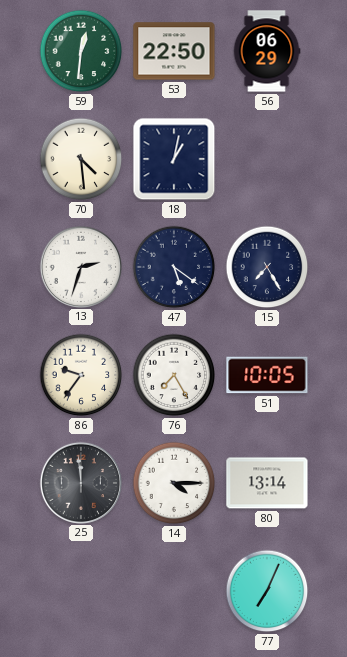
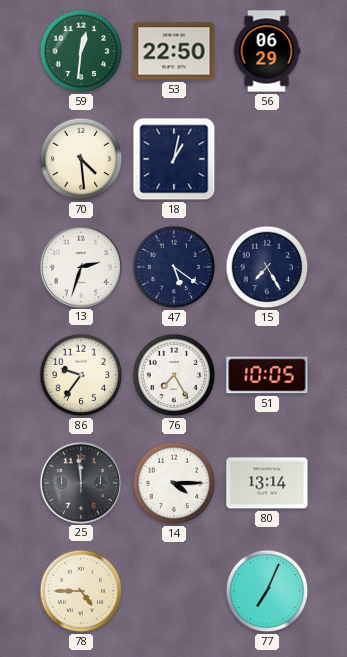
78: none -> 4:45 (81, 591)
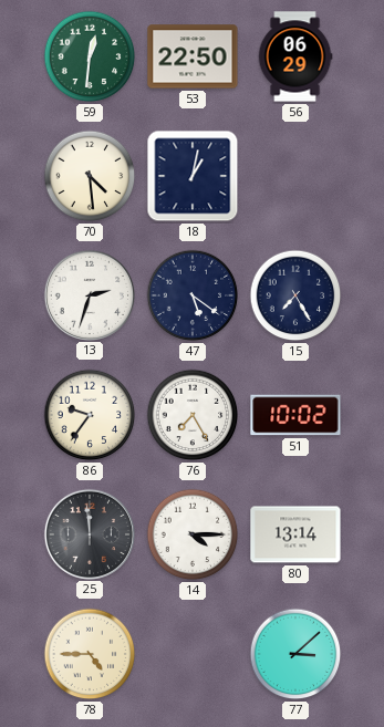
51: 10:05 -> 10:02 (295, 415)
77: 7:04 -> 3:08 (295, 654)
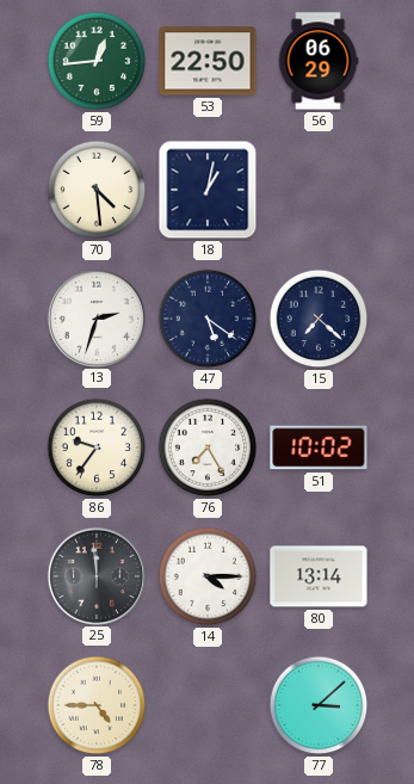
59: 12:31 -> 12:44 (97, 61)
15: 7:25 -> 7:22 (319, 319)
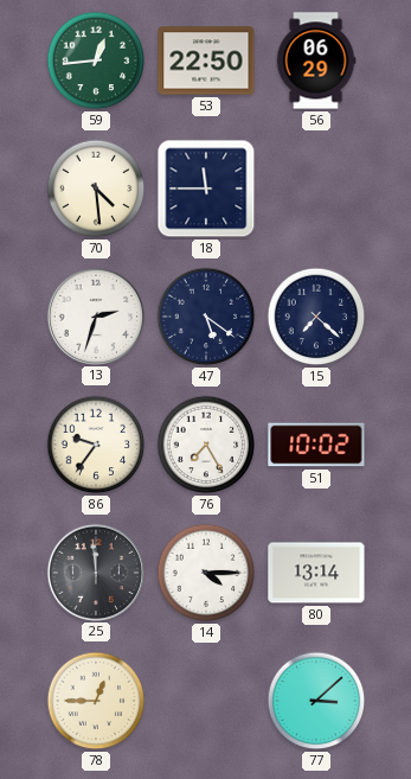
18: 1:02 -> 11:45 (206, 189)
78: 4:45 -> 12:45 (96, 701)
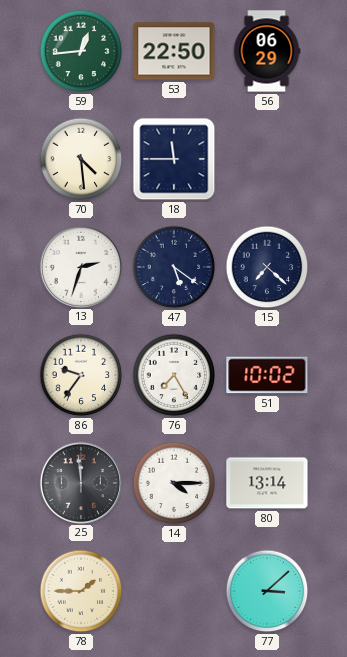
78: 12:45 -> 1:45 (81, 591)
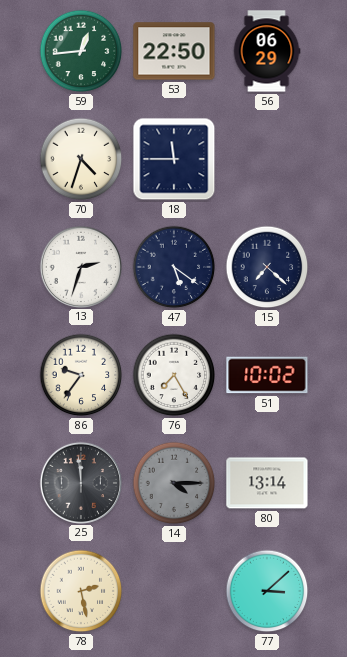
70: 4:29 -> 4:33 (81, 159)
14 dial: white -> grey (174, 483)
78: 1:45 -> 2:28 (81, 591)
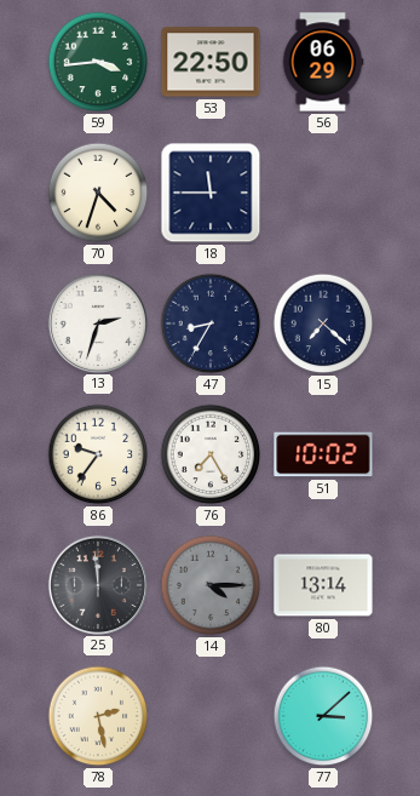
59: 12:44 -> 3:44 (98, 62)
47: 5:21 -> 8:35 (211, 323)
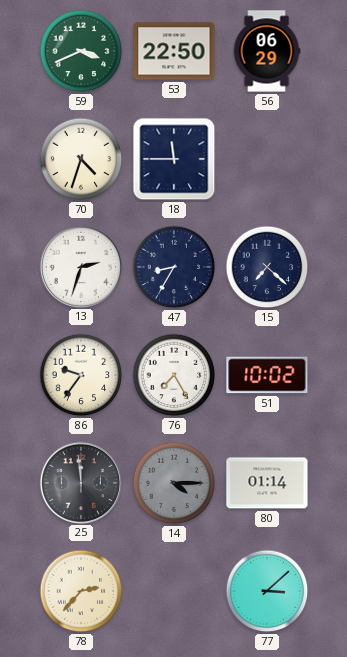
59: 3:44 -> 3:41 (81, 51)
80: 13:14 -> 01:14 (267, 483)
78: 2:28 -> 2:37 (81, 591)
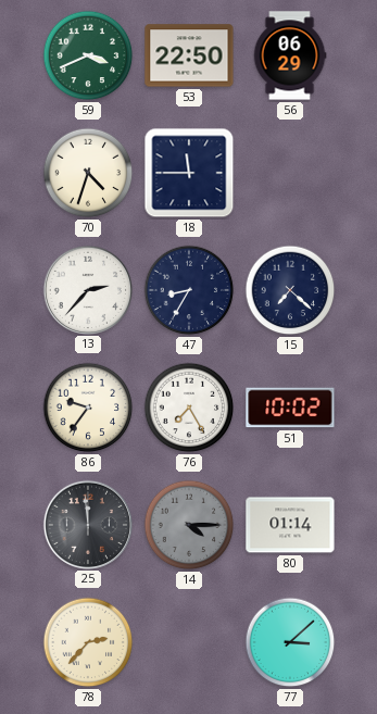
13: 2:33 -> 2:37 (87, 289)
